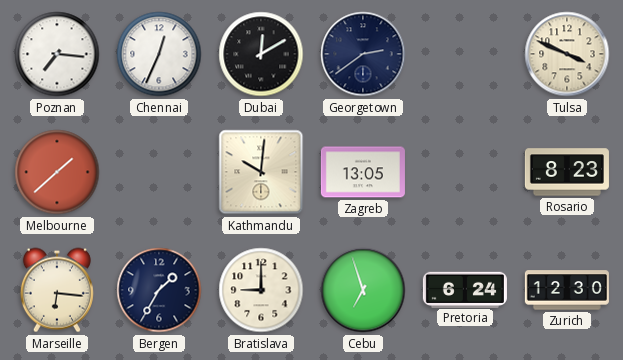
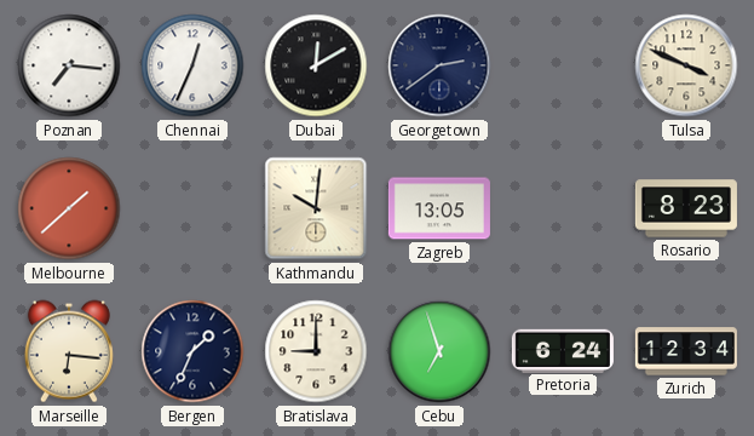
Bergen: 1:35 -> 1:34 (192, 351)
Zurich: 12:30 -> 12:34 (686, 351)
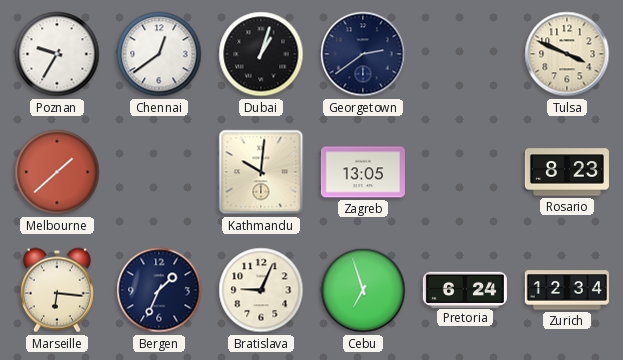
Poznan: 7:16 -> 9:35 (57, 54)
Chennai: 12:34 -> 12:39 (159, 54)
Dubai: 12:10 -> 1:03 (261, 54)
Bratislava: 9:00 -> 9:04 (261, 290)
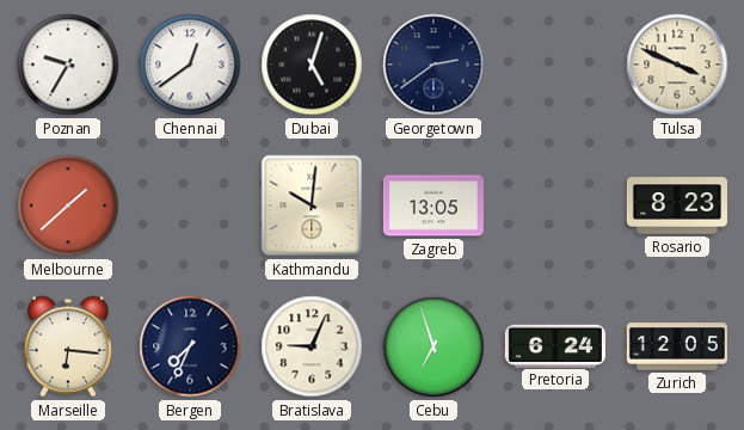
Dubai: 1:03 -> 5:03 (312, 64)
Bergen: 1:34 -> 7:34 (190, 346)
Zurich: 12:34 -> 12:05 (677, 346)
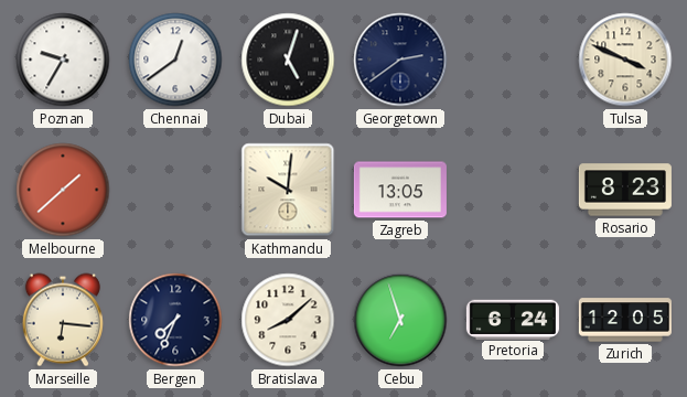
Bratislava: 9:04 -> 8:08 (288, 320)
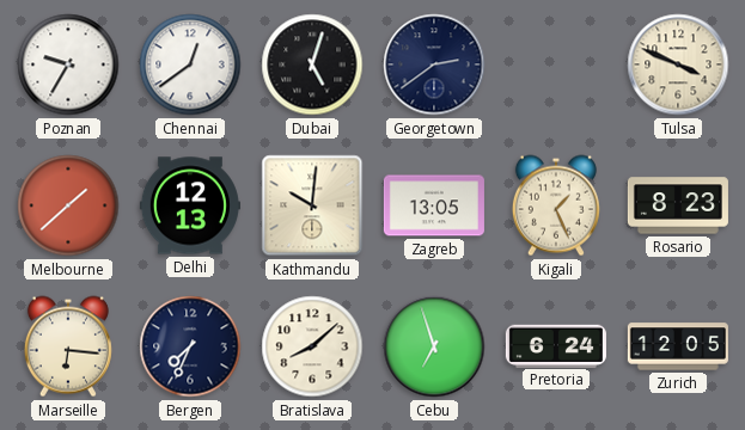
Delhi: none -> 12:13 (190, 205)
Kigali: none -> 1:26 (556, 205)
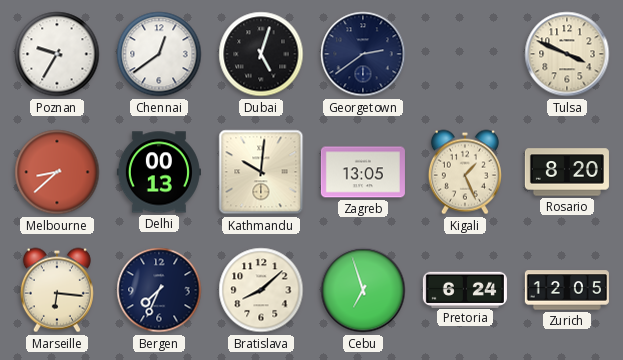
Melbourne: 1:38 -> 8:38 (57, 172)
Delhi: 12:13 -> 00:13 (159, 172)
Rosario: 8:23 -> 8:20 (567, 172)
